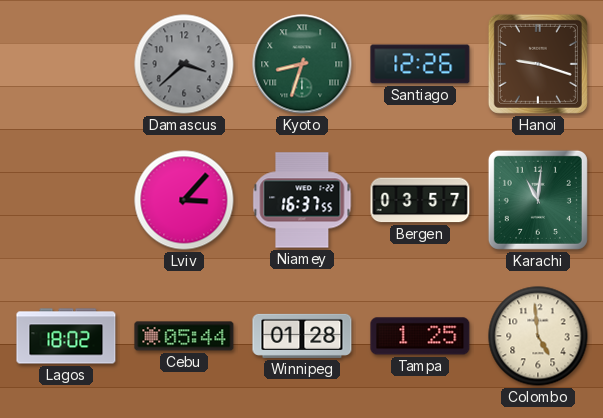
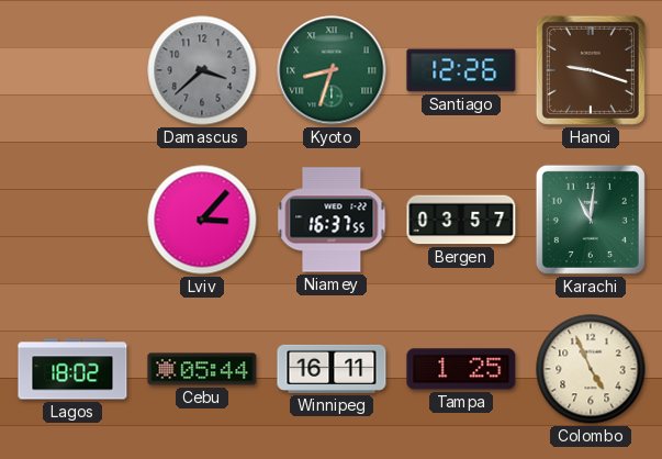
Winnipeg: 01:28 -> 16:11 (332, 369)
Colombo: 4:59 -> 4:56 (591, 369)
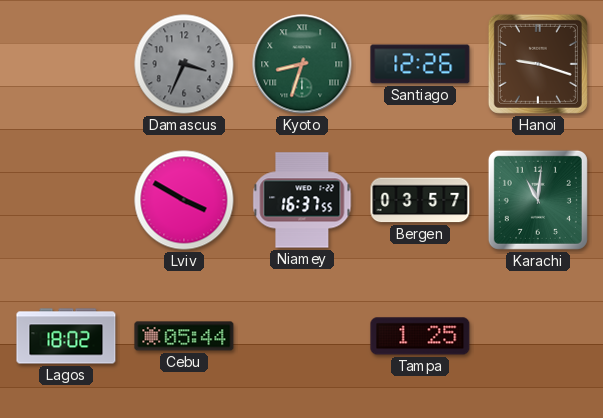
Damascus: 3:38 -> 3:34 (184, 64)
Lviv: 3:07 -> 3:50 (184, 200)
Winnipeg: 16:11 -> none (332, 369)
Colombo: 4:56 -> none (591, 369)
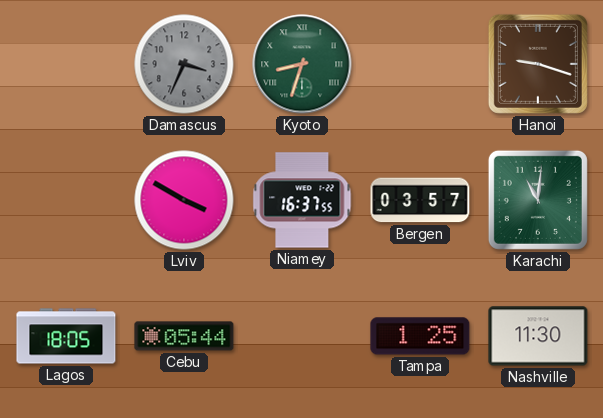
Santiago: 12:26 -> none (420, 64)
Lagos: 18:02 -> 18:05 (66, 336)
Nashville: none -> 11:30 (538, 336)
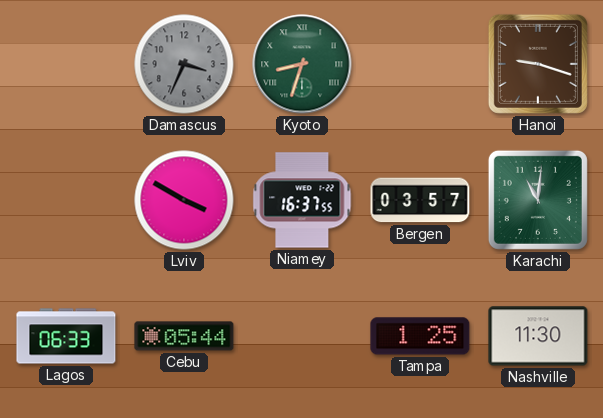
Lagos: 18:05 -> 06:33 (66, 336)
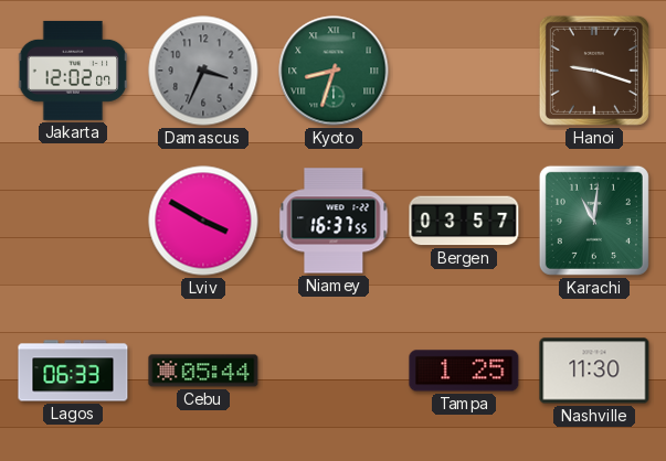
Jakarta: none -> 12:02 (73, 71)
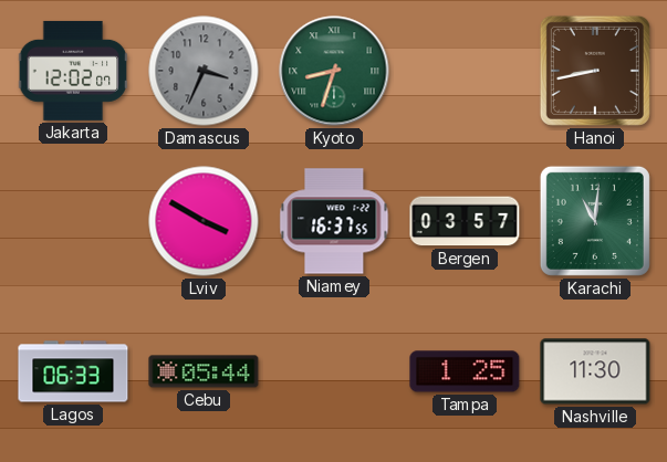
Hanoi: 9:18 -> 8:43 (595, 71)
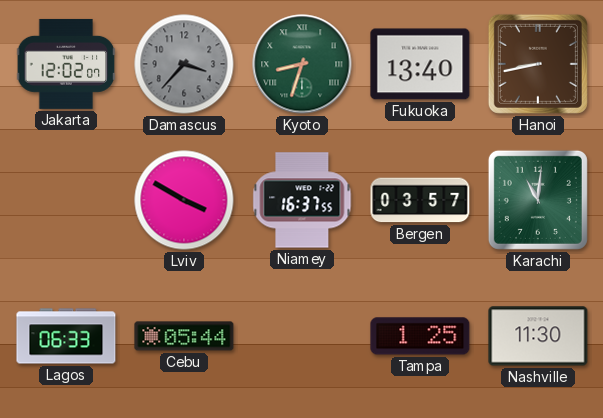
Damascus: 3:34 -> 3:37 (184, 64)
Fukuoka: none -> 13:40 (420, 64)
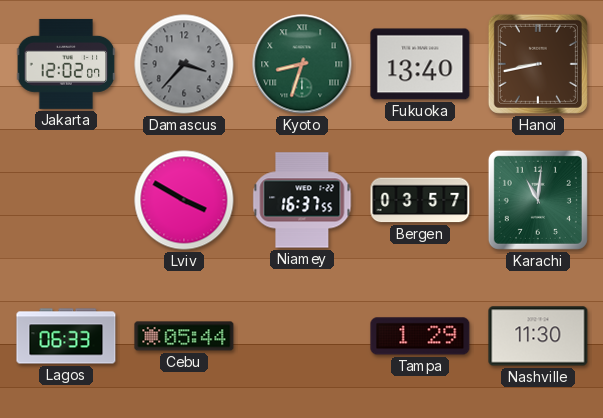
Tampa: 1:25 -> 1:29 (420, 336)
